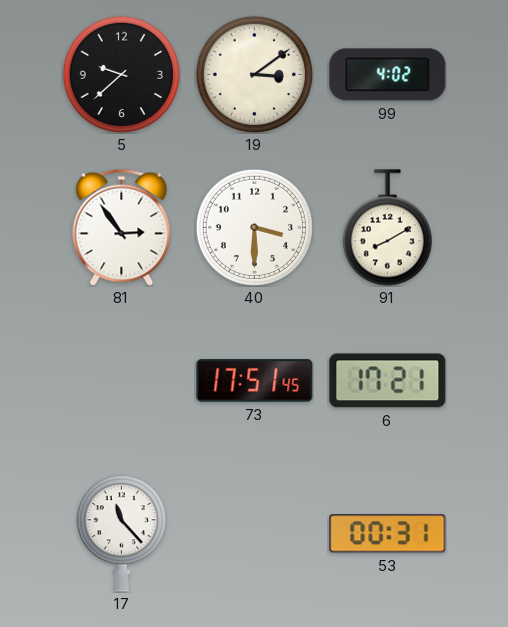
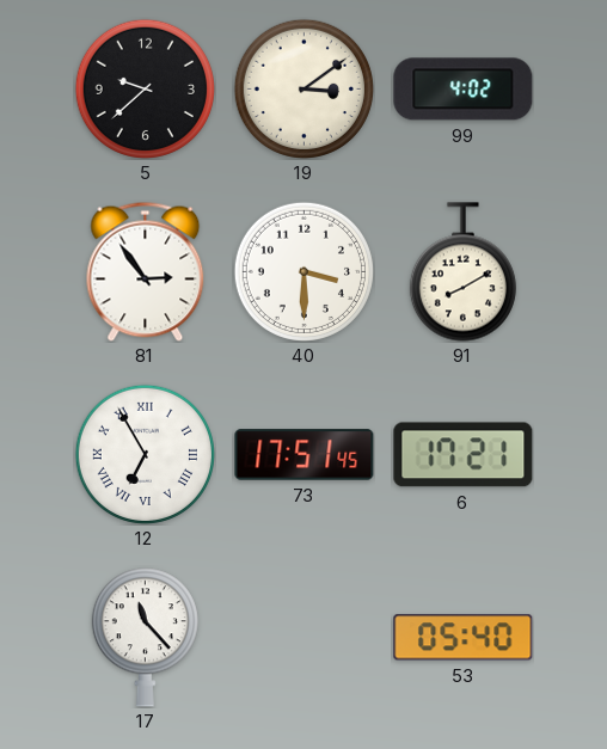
12: none -> 6:55 (145, 454)
53: 00:31 -> 05:40 (464, 638)
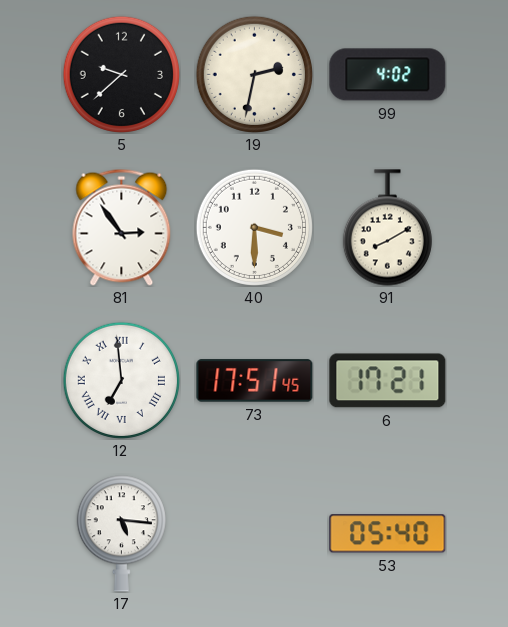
19: 3:09 -> 2:32 (254, 74)
12: 6:55 -> 6:59 (121, 380)
17: 11:23 -> 5:16 (121, 534)
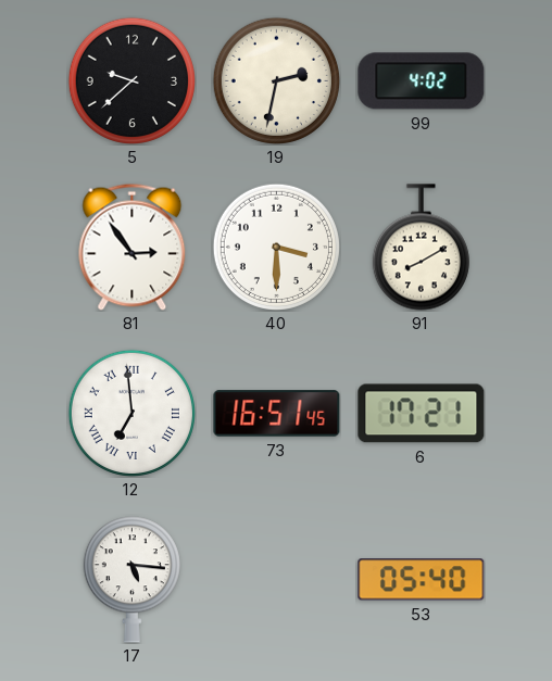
73: 17:51 -> 16:51 (277, 414)
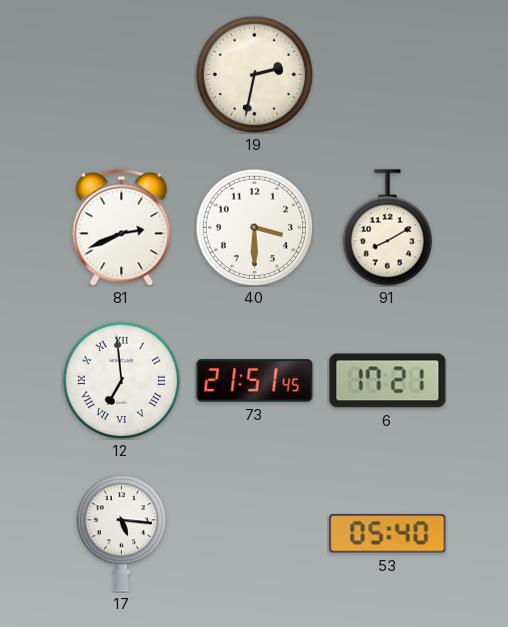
5: 9:38 -> none (131, 80)
99: 4:02 -> none (422, 81)
81: 2:54 -> 2:41 (122, 227)
73: 16:51 -> 21:51 (255, 381)
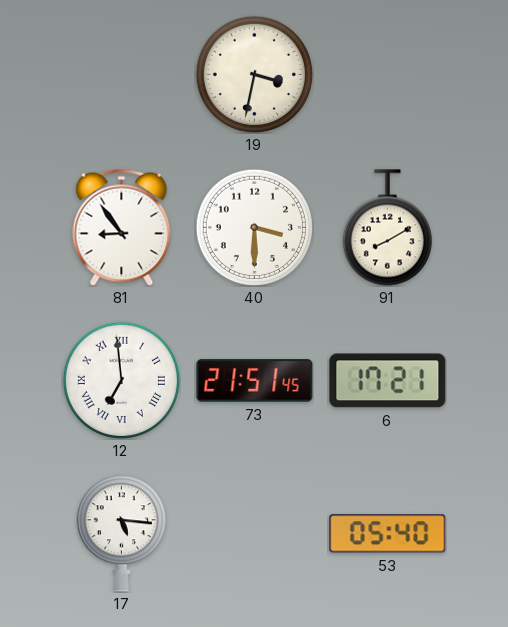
19: 2:32 -> 3:32 (254, 74)
81: 2:41 -> 8:54 (122, 227)
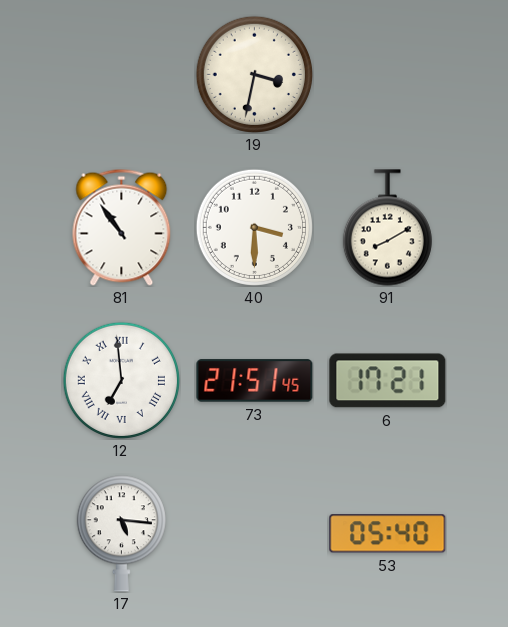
81: 8:54 -> 10:54 (122, 227)
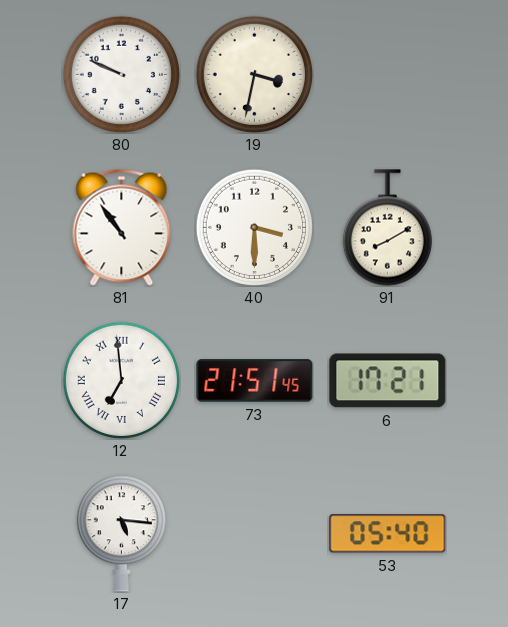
80: none -> 9:49 (121, 74)
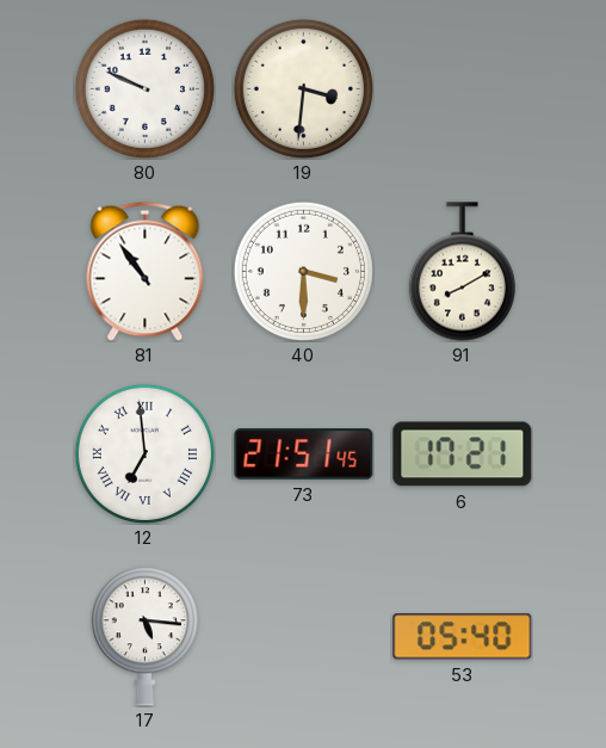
19: 3:32 -> 3:31 (303, 88)
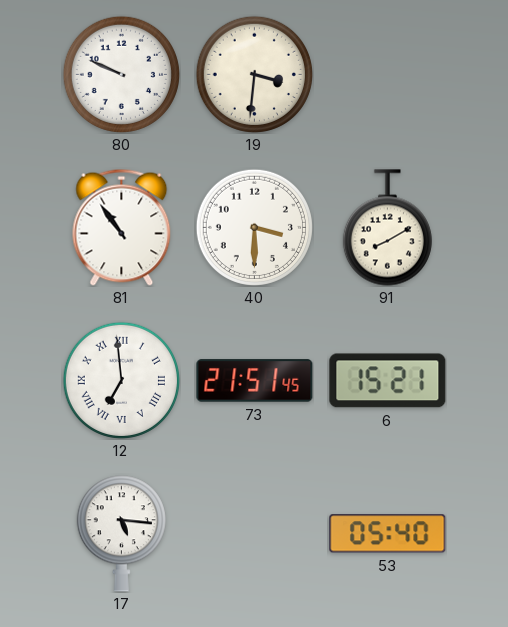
6: 17:21 -> 15:21 (388, 381)
